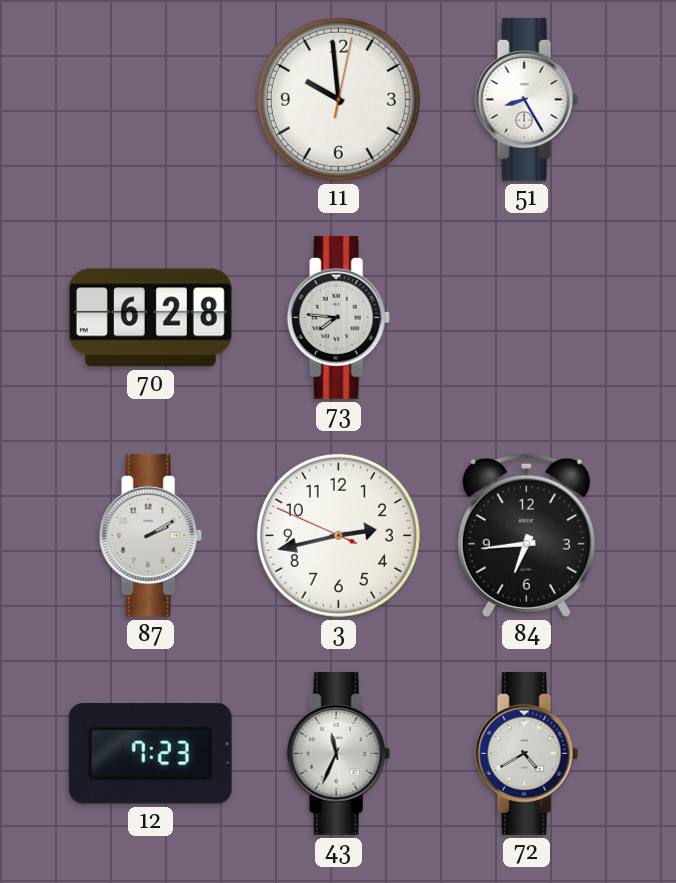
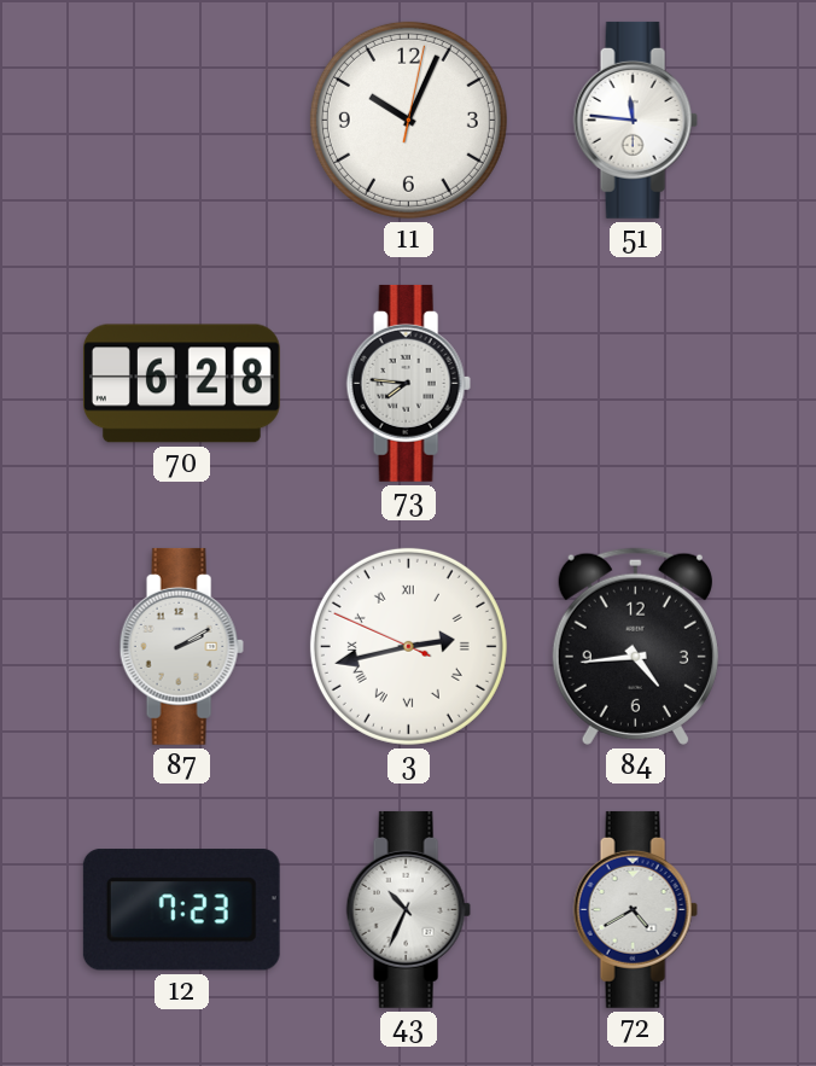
11: 9:59 -> 10:04 (408, 120)
51: 8:25 -> 11:46 (635, 120)
3 numerals: Arabic -> Roman (408, 646)
84: 6:44 -> 4:44 (635, 646)
43: 11:34 -> 10:34 (408, 909)
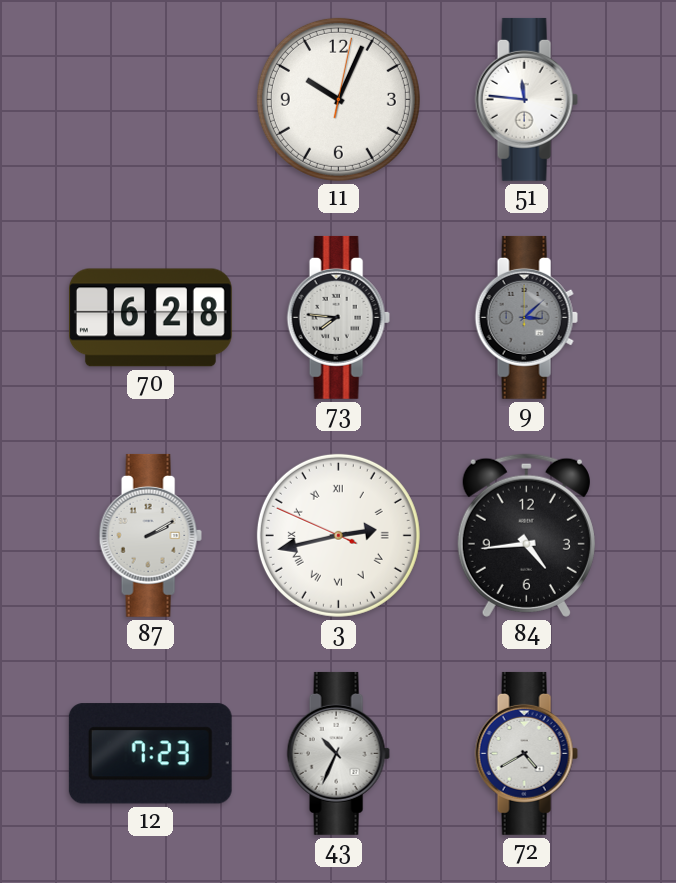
9: none -> 3:08 (526, 317)
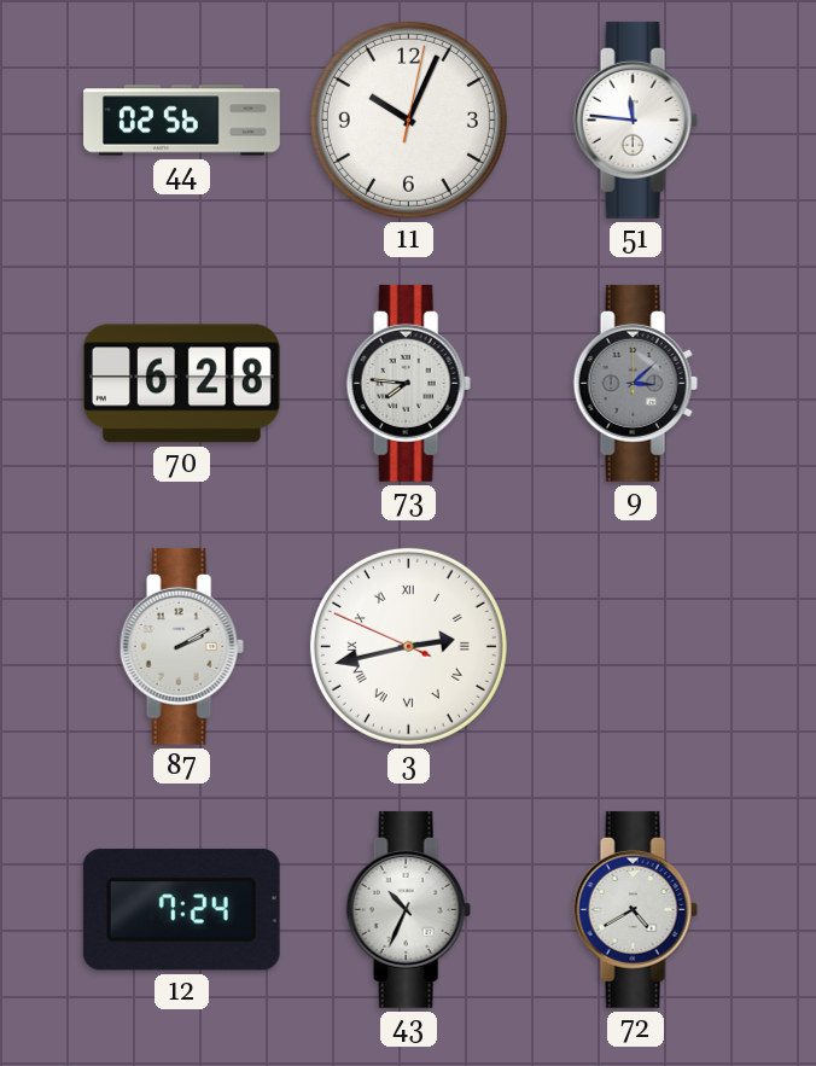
44: none -> 02:56 (182, 121)
84: 4:44 -> none (526, 535)
12: 7:23 -> 7:24 (181, 910)
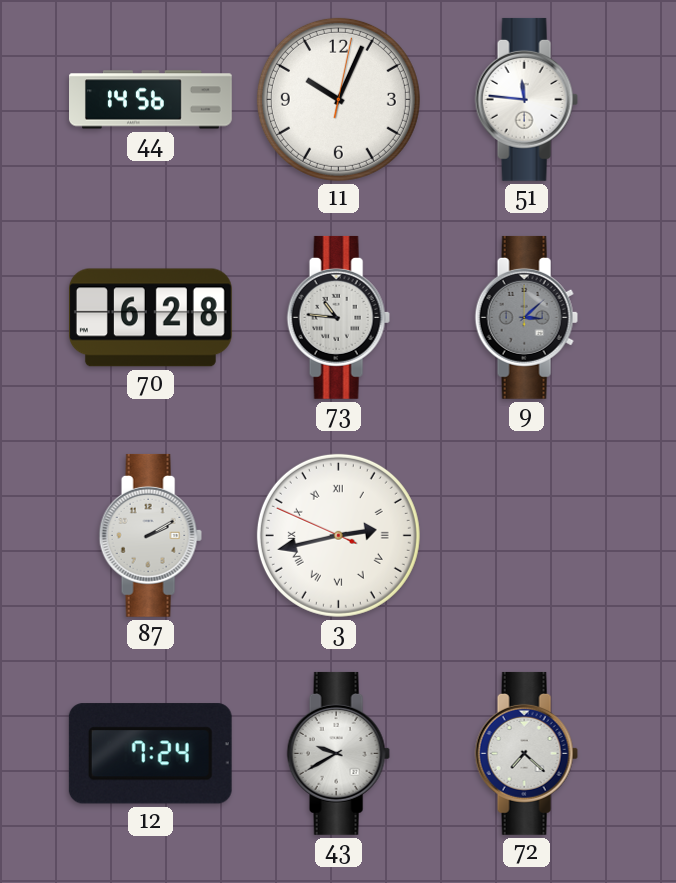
44: 02:56 -> 14:56 (151, 100)
73: 7:46 -> 10:46 (338, 317)
43: 10:34 -> 9:40 (338, 753)
72: 4:40 -> 7:22 (526, 753)
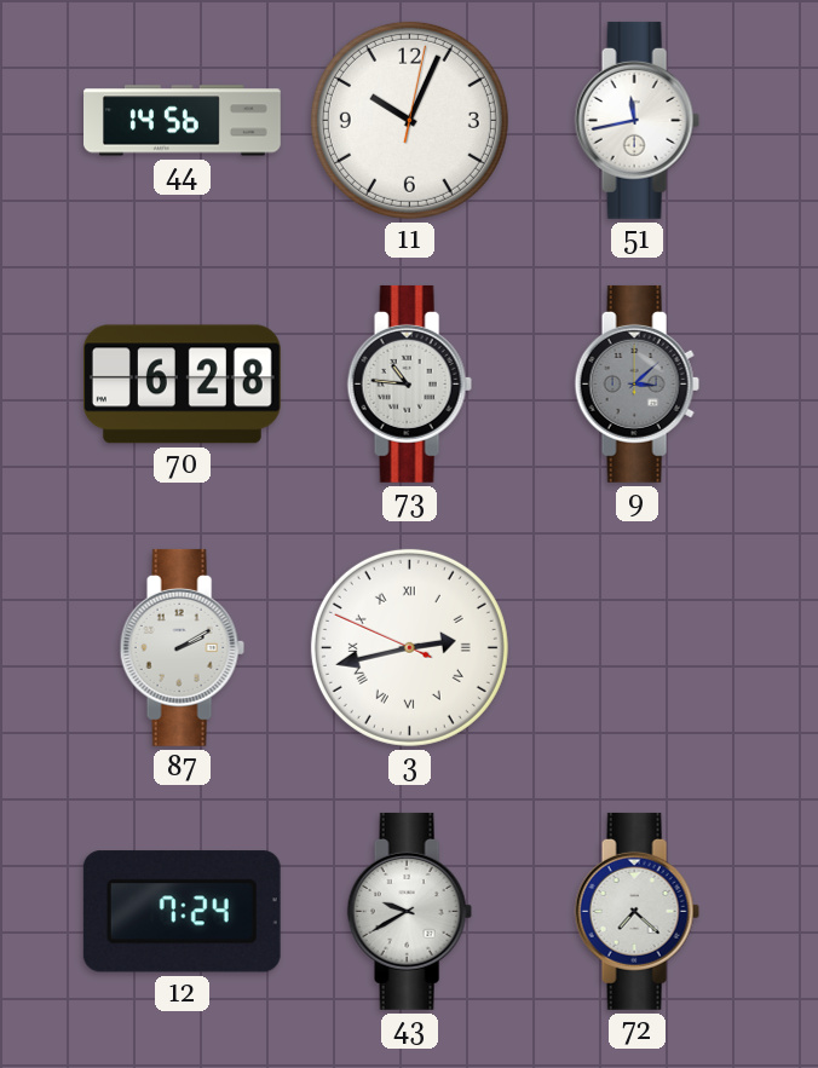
51: 11:46 -> 11:43 (636, 120)
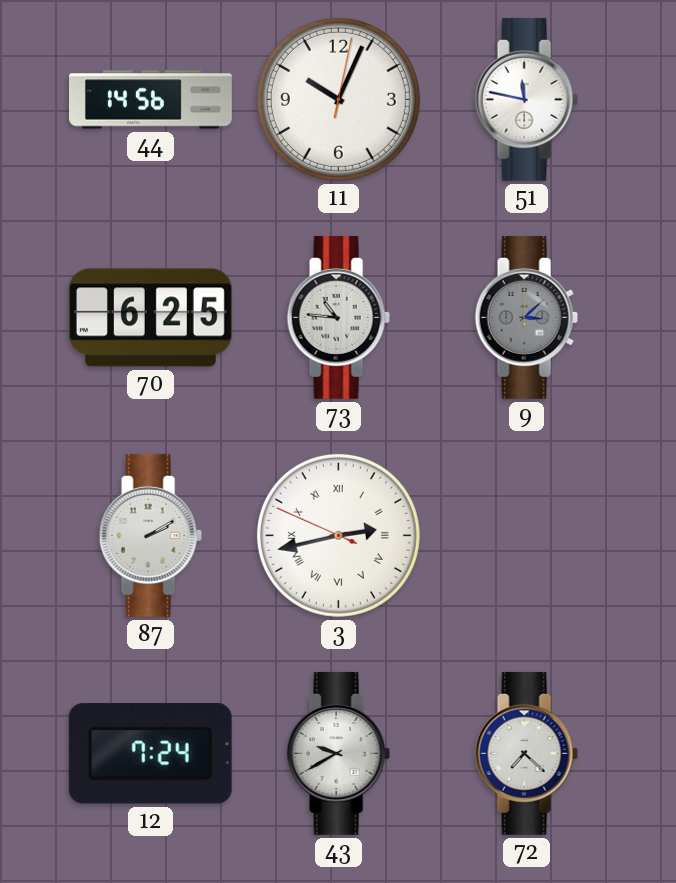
51: 11:43 -> 11:47 (526, 99)
70: 6:28 -> 6:25 (150, 318)
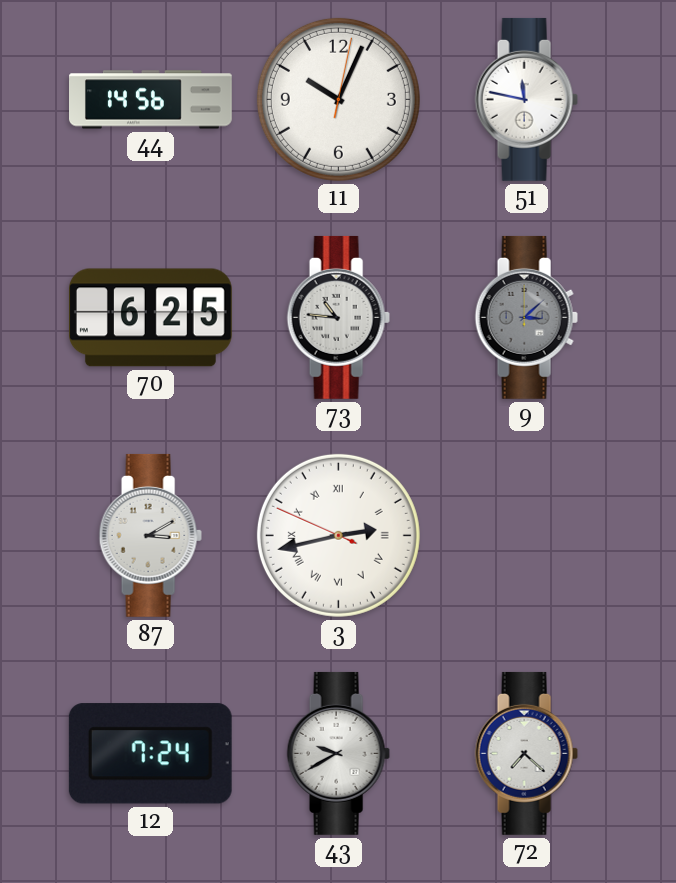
87: 2:10 -> 3:10 (150, 535)
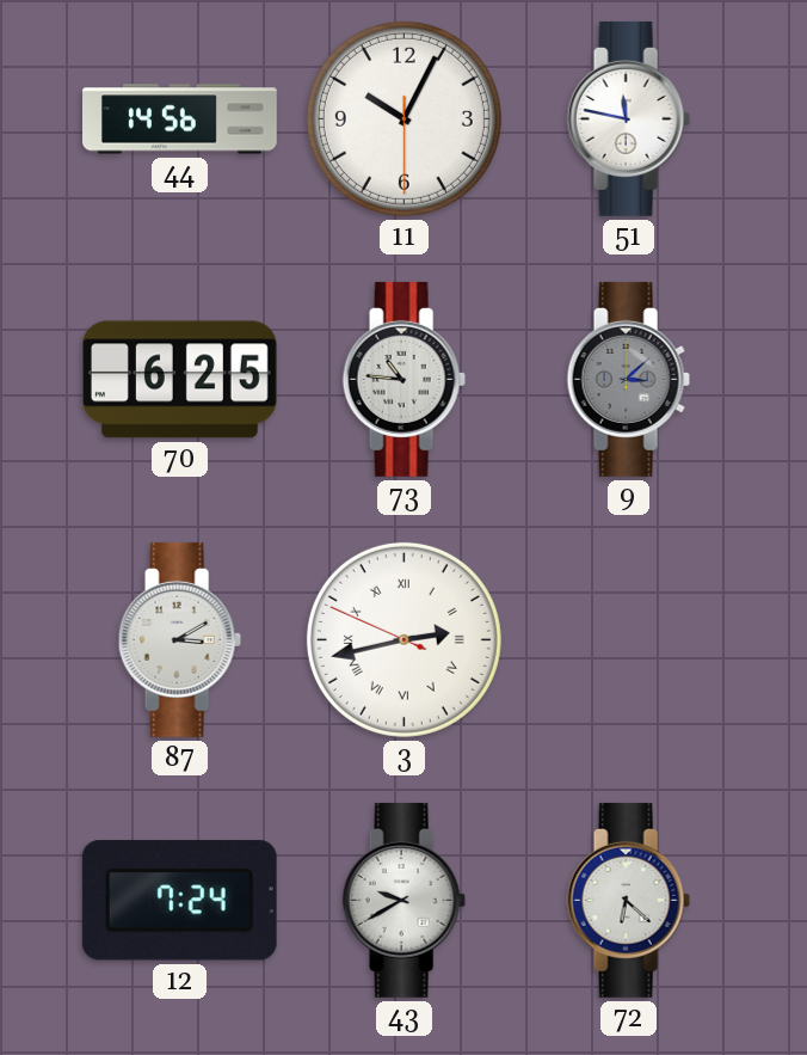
11: 10:04:02 -> 10:04:30 (403, 118)
72: 7:22 -> 6:22 (628, 900)
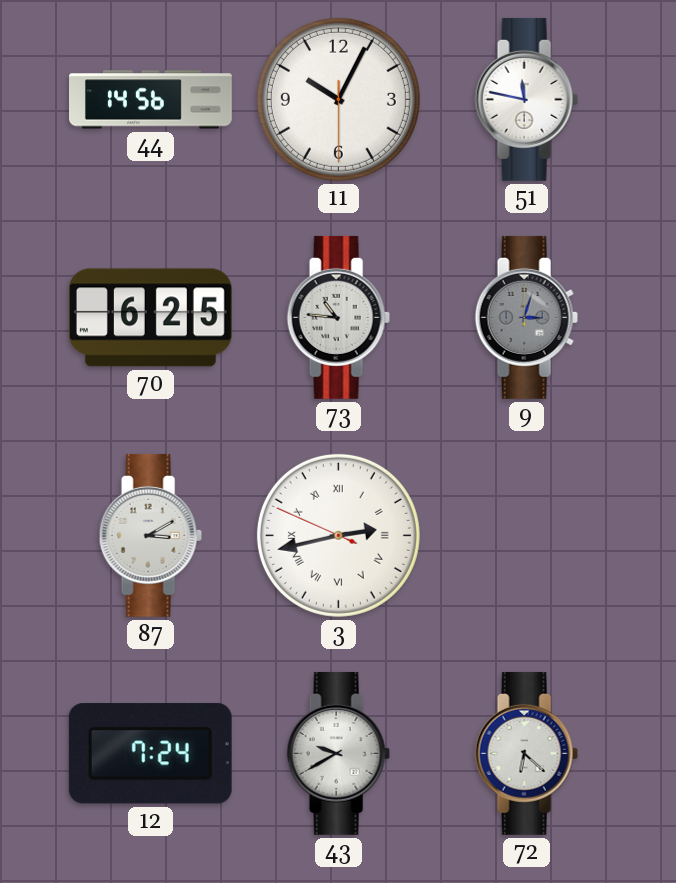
9: 3:08 -> 3:03 (526, 317)
